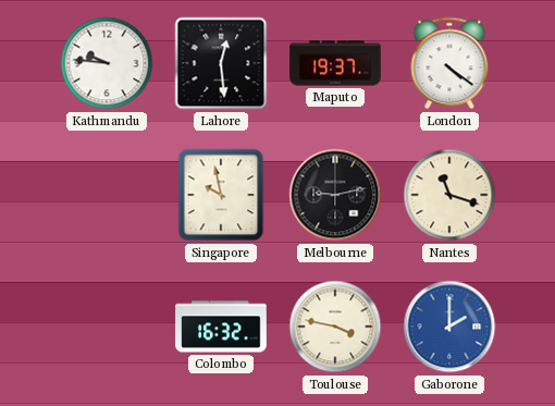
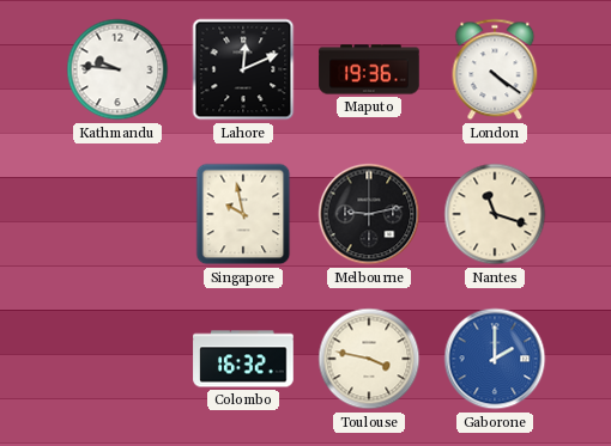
Lahore: 12:29 -> 12:11 (243, 69)
Maputo: 19:37 -> 19:36 (369, 69)
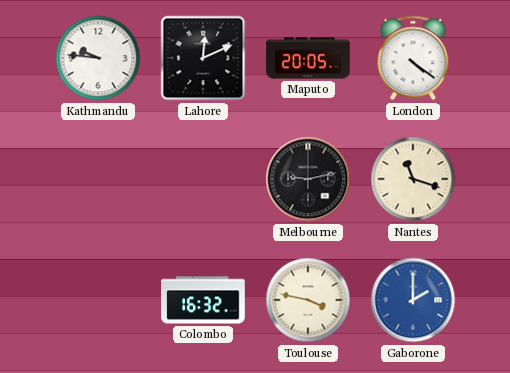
Maputo: 19:36 -> 20:05 (308, 58)
Singapore: 9:58 -> none (243, 214)
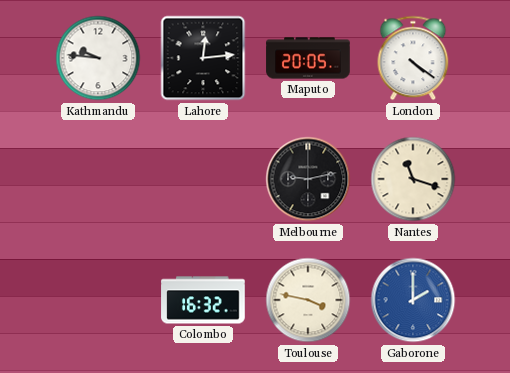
Lahore: 12:11 -> 12:14 (203, 58)
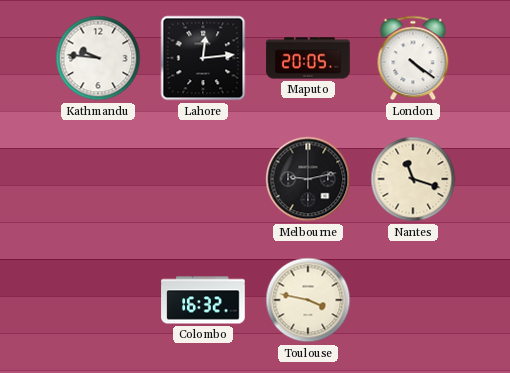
Gaborone: 2:00 -> none (413, 300)
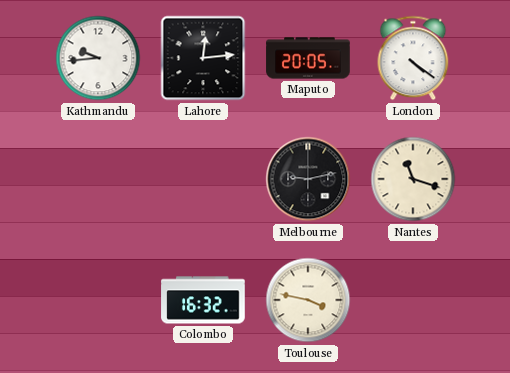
Kathmandu: 9:46 -> 9:44 (98, 58)
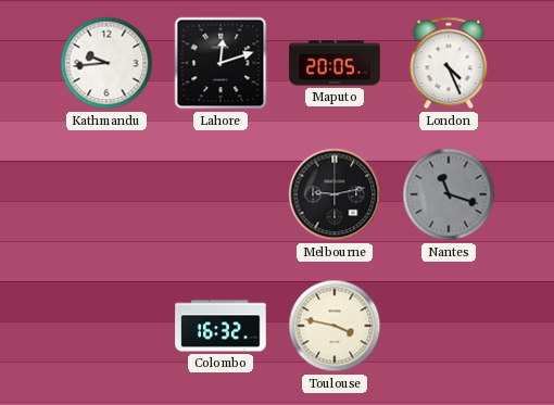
Lahore: 12:14 -> 12:12 (221, 63)
London: 4:21 -> 4:26 (449, 63)
Nantes dial: cream -> grey (449, 194)
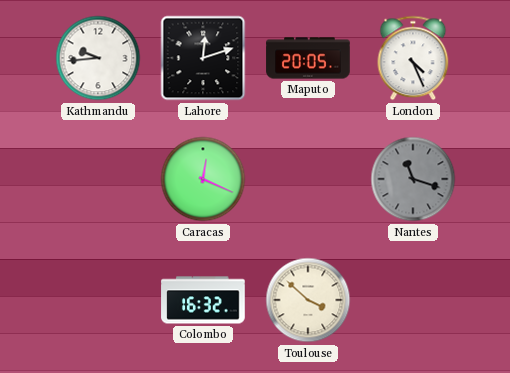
Caracas: none -> 12:19 (203, 179)
Melbourne: 9:13 -> none (335, 194)
Toulouse: 3:47 -> 3:52 (308, 300)
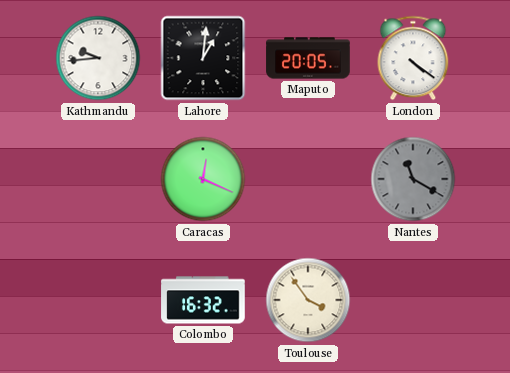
Lahore: 12:12 -> 1:01 (203, 58)
London: 4:26 -> 4:21 (413, 58)
Nantes: 11:18 -> 11:20 (413, 179)
Toulouse: 3:52 -> 3:54 (308, 300)
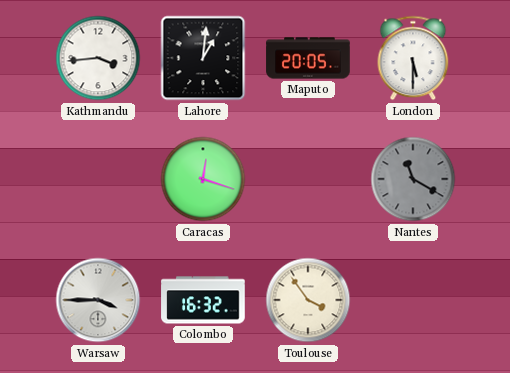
Kathmandu: 9:44 -> 3:44 (98, 58)
London: 4:21 -> 5:30 (413, 58)
Caracas: 12:19 -> 12:18 (203, 179)
Warsaw: none -> 3:45 (98, 300)
